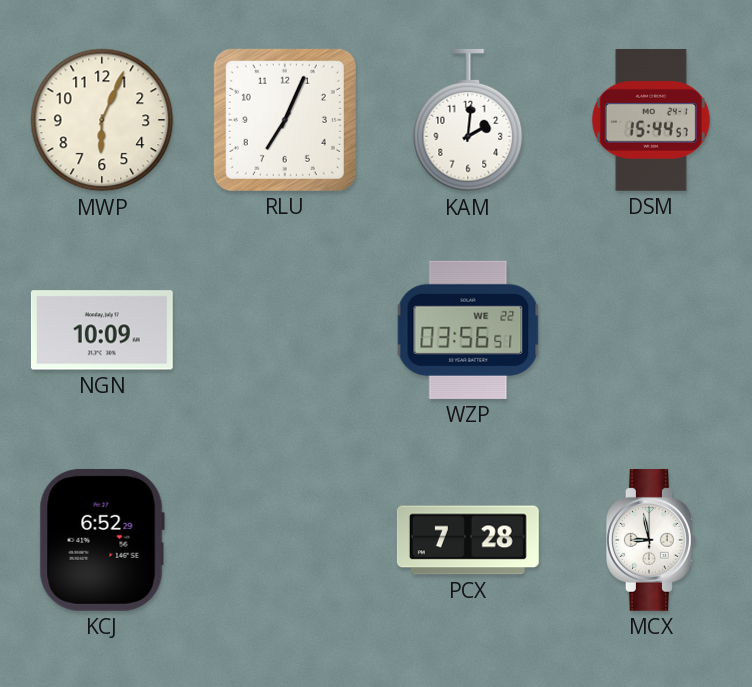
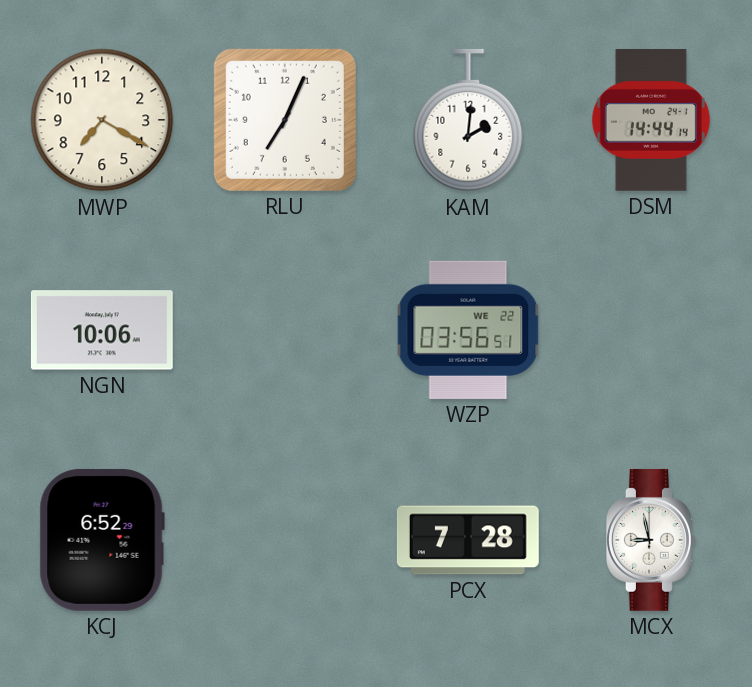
MWP: 6:04 -> 7:20 (102, 120)
DSM: 15:44 -> 14:44 (651, 120)
NGN: 10:09 -> 10:06 (102, 330)
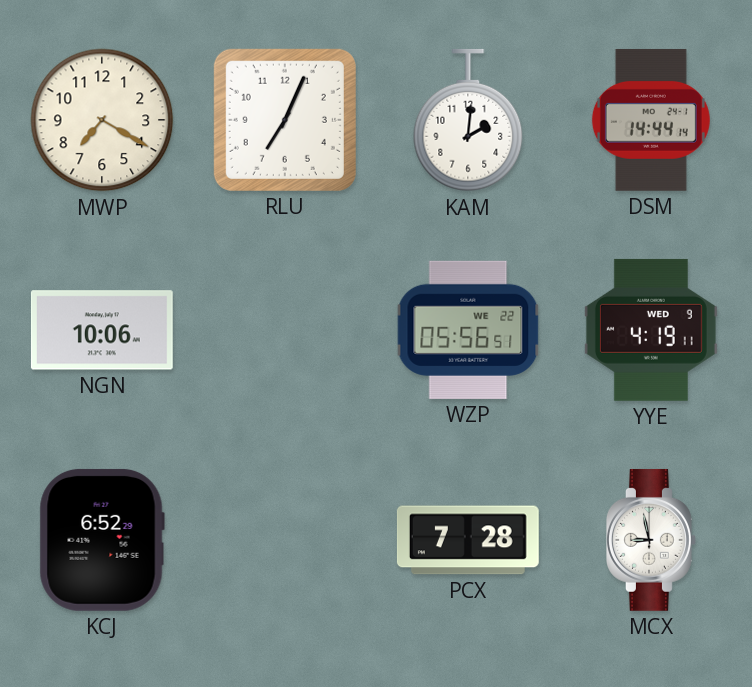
WZP: 03:56 -> 05:56 (468, 330)
YYE: none -> 4:19 (651, 330)
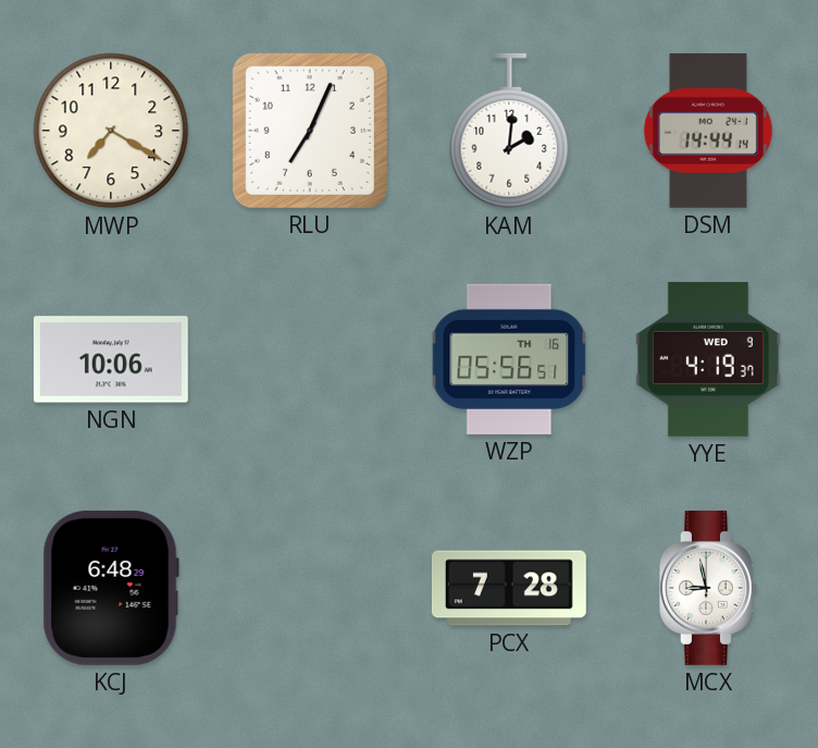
WZP date: WE 22 -> TH 16 (509, 359)
YYE: 4:19:11 -> 4:19:37 (708, 359)
KCJ: 6:52 -> 6:48 (111, 588)
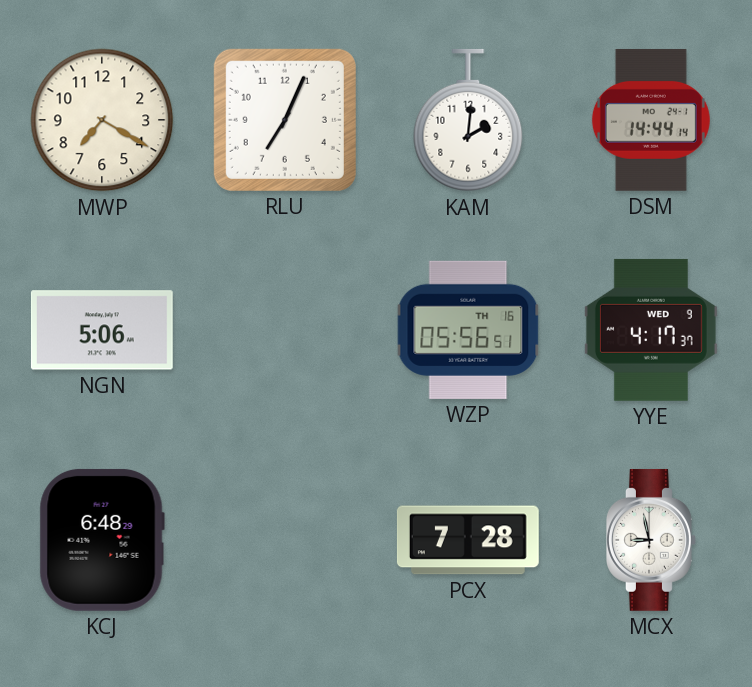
NGN: 10:06 -> 5:06 (102, 330)
YYE: 4:19 -> 4:17 (651, 330)
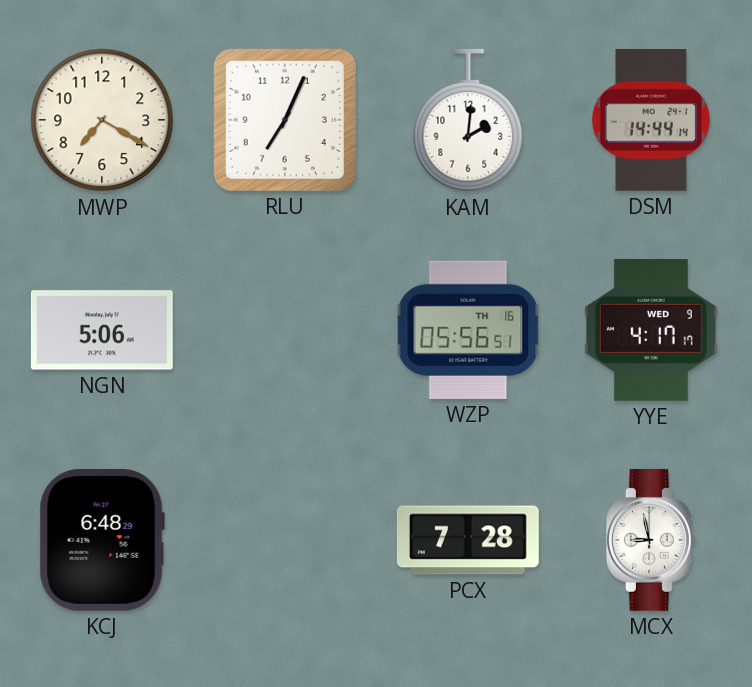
YYE: 4:17:37 -> 4:17:17 (651, 330)
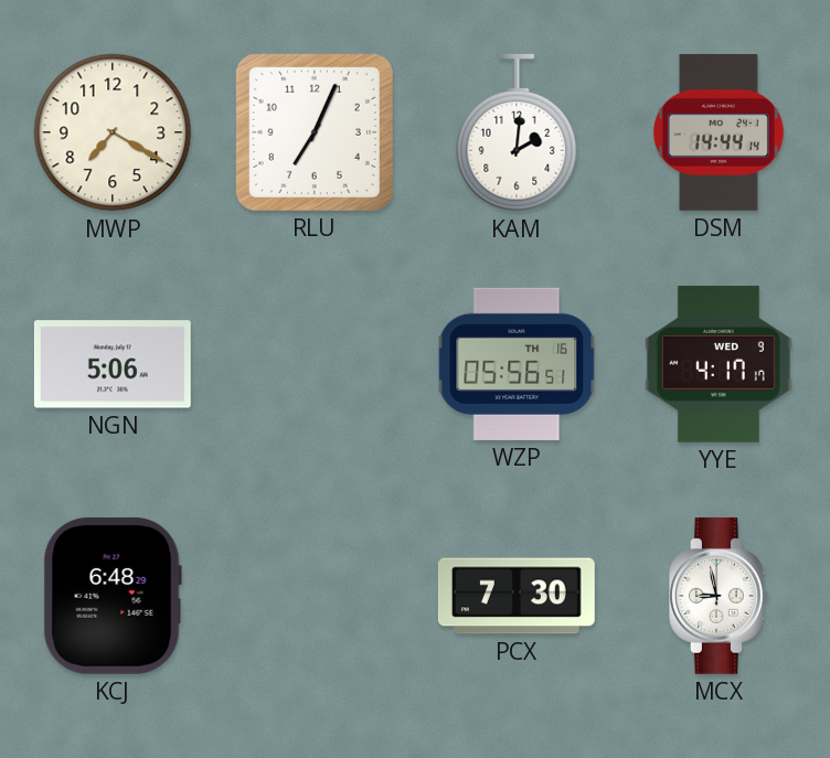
PCX: 7:28 -> 7:30 (517, 596)
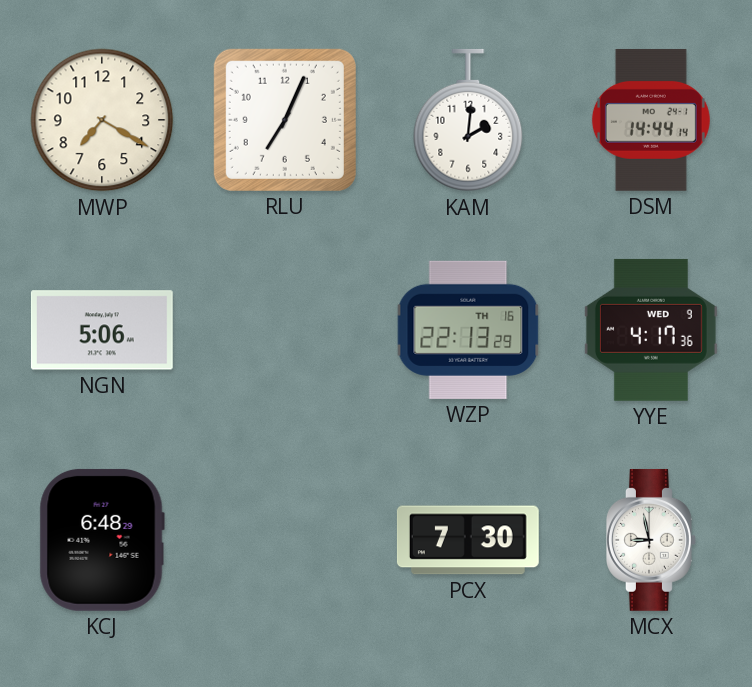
WZP: 05:56 -> 22:13 (468, 330)
YYE: 4:17:17 -> 4:17:36 (651, 330)
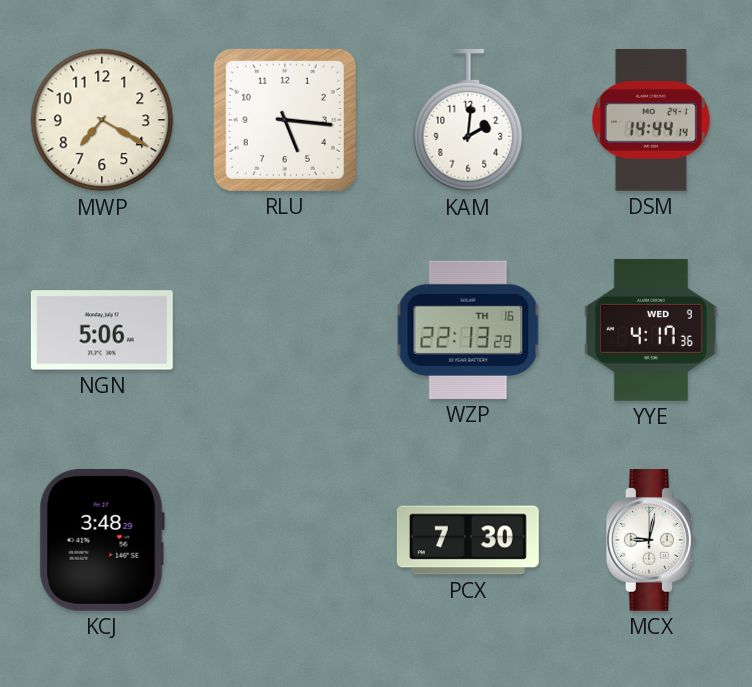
RLU: 7:04 -> 5:16 (285, 120)
KCJ: 6:48 -> 3:48 (102, 540)
MCX: 8:58 -> 9:02 (652, 540)
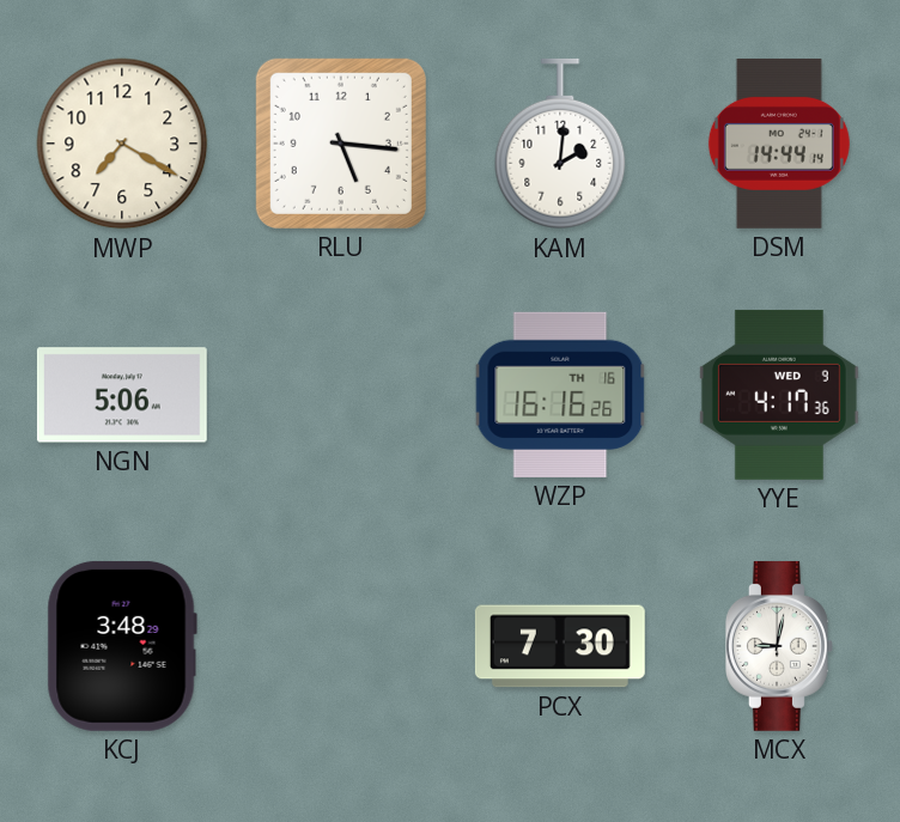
WZP: 22:13 -> 16:16 (560, 395)
